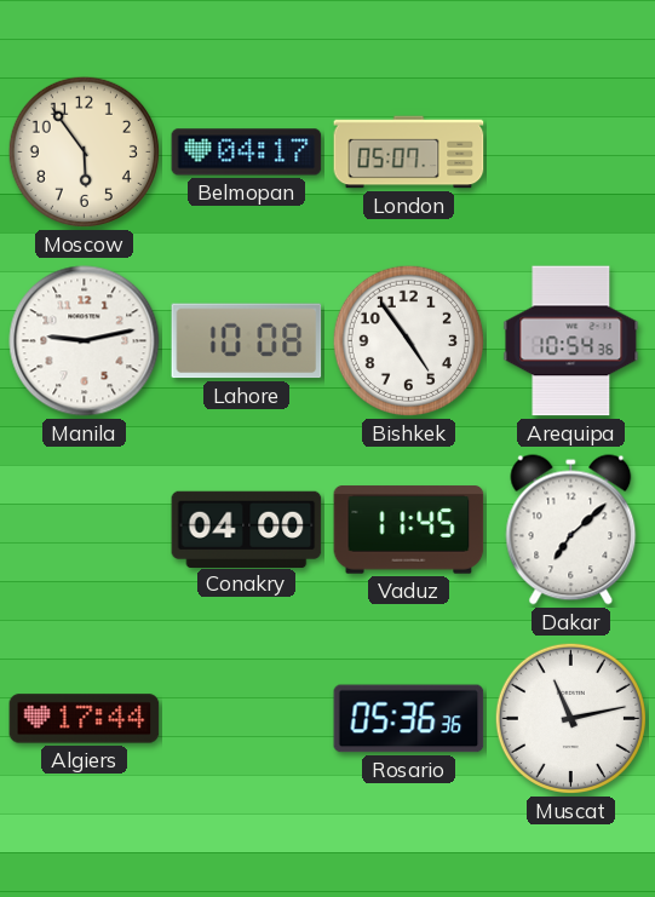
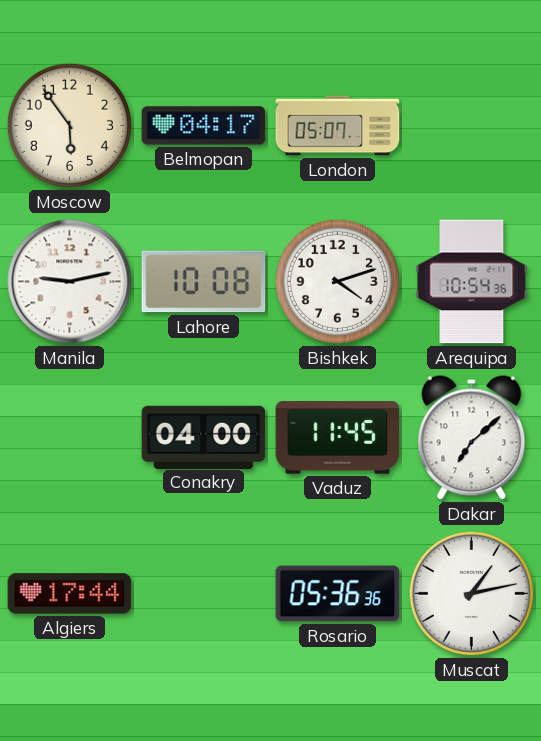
Bishkek: 4:54 -> 4:12 (337, 281)
Muscat: 11:13 -> 1:13 (471, 593)
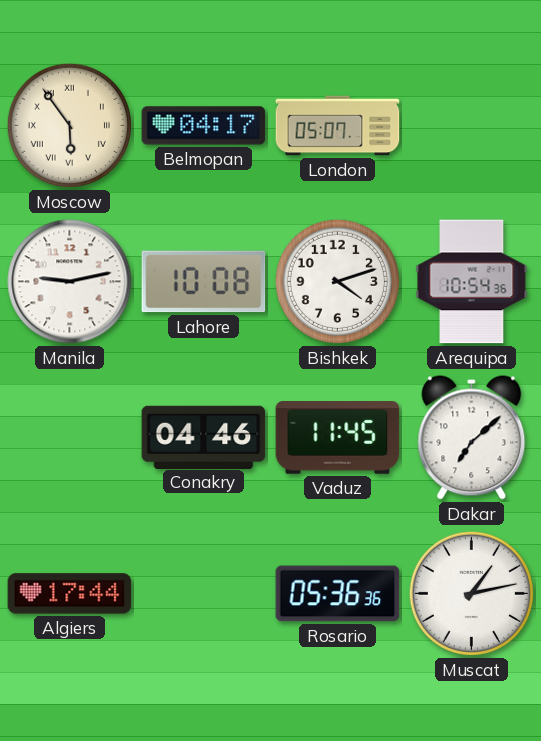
Moscow numerals: Arabic -> Roman (69, 125)
Conakry: 04:00 -> 04:46 (204, 437)
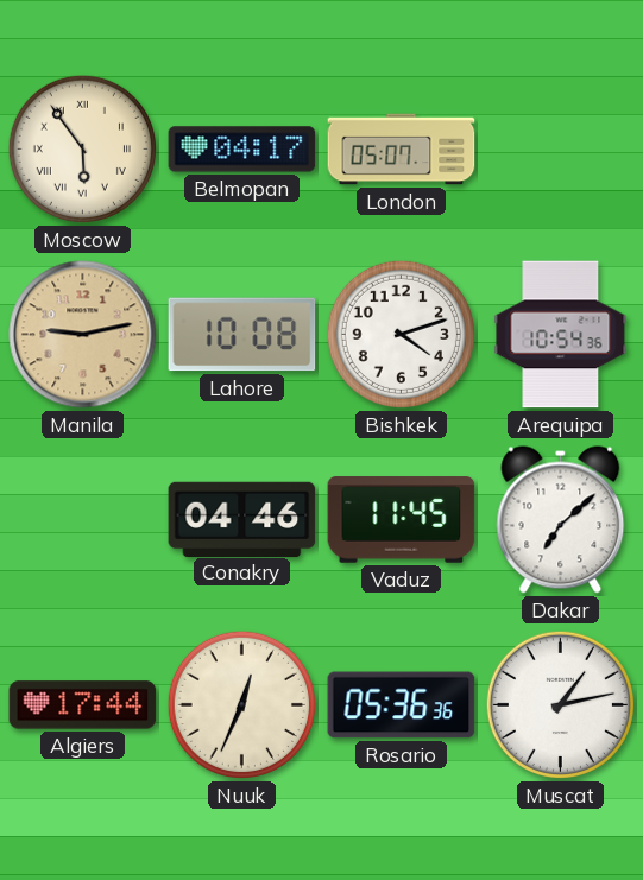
Manila dial: white -> champagne (83, 335)
Nuuk: none -> 12:34 (241, 704)
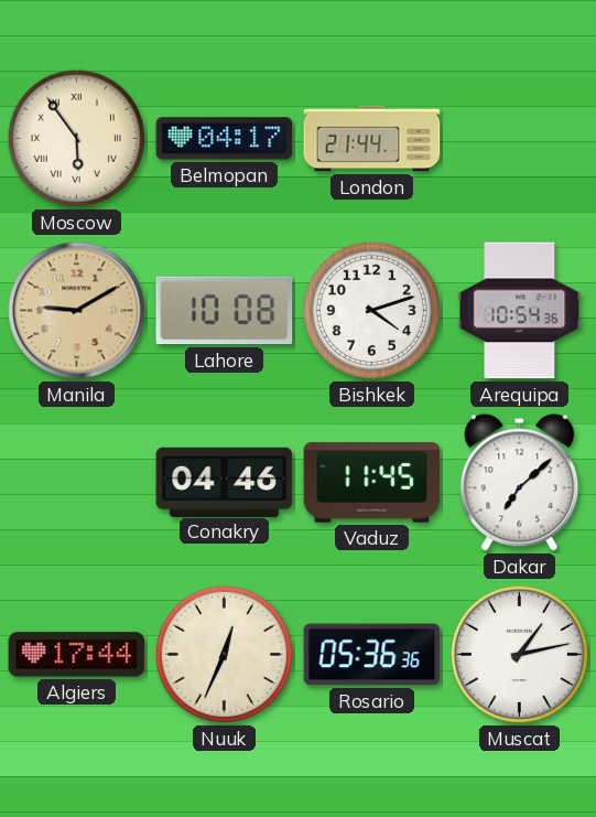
London: 05:07 -> 21:44 (372, 139)
Manila: 9:13 -> 9:10 (77, 311)
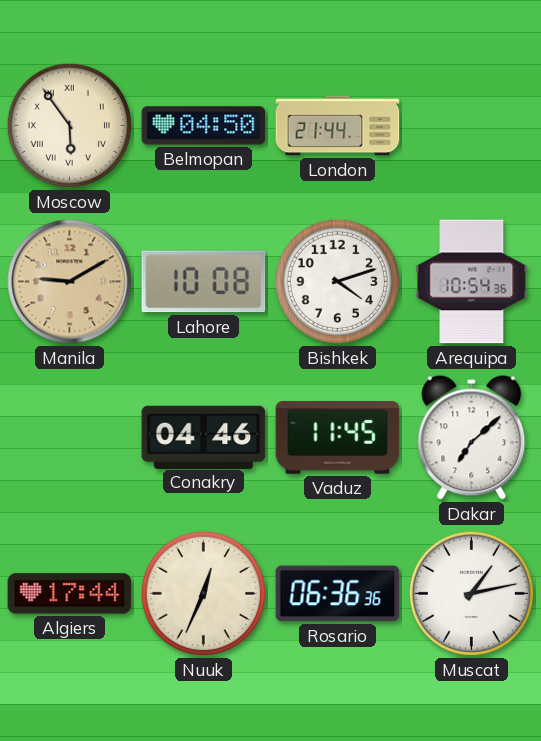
Belmopan: 04:17 -> 04:50 (204, 126)
Rosario: 05:36 -> 06:36 (338, 594)
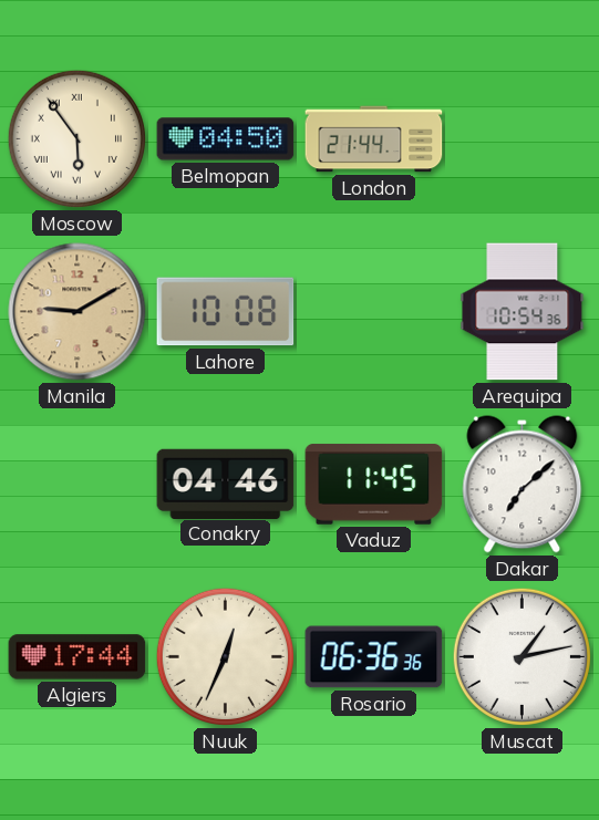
Bishkek: 4:12 -> none (337, 281)
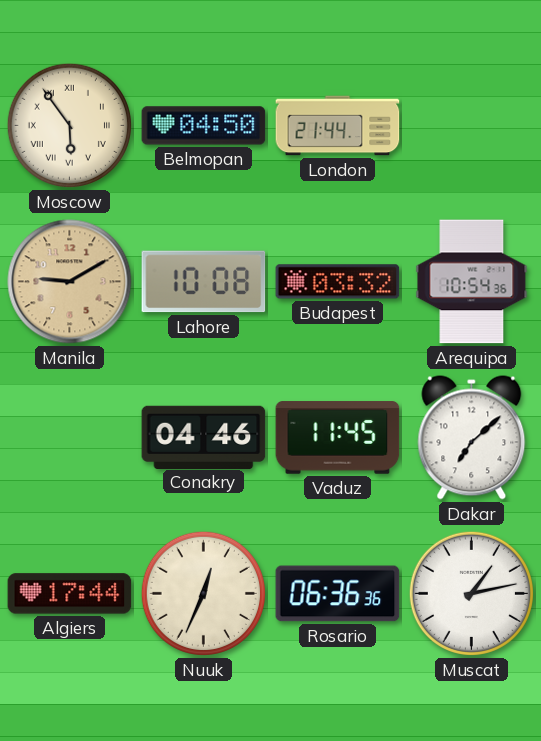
Budapest: none -> 03:32 (338, 282)
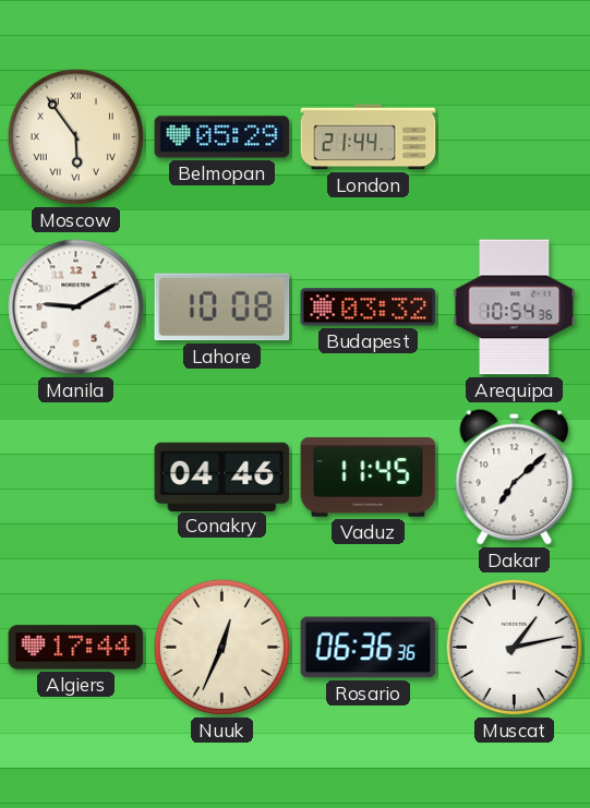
Belmopan: 04:50 -> 05:29 (222, 137)
Manila dial: champagne -> white (76, 307)
